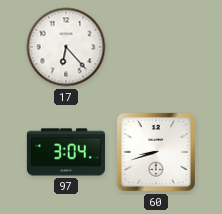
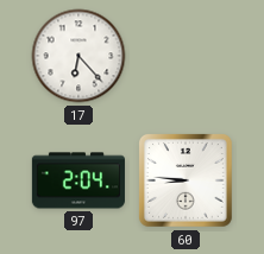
97: 3:04 -> 2:04 (78, 180)
60: 8:42 -> 8:46 (186, 180)
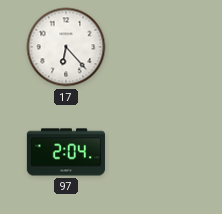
60: 8:46 -> none (186, 180)
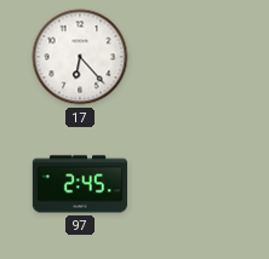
97: 2:04 -> 2:45 (80, 184)
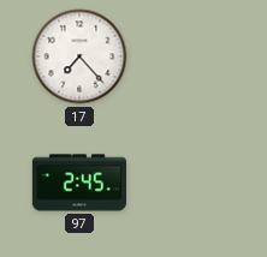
17: 6:23 -> 7:23 (79, 56)
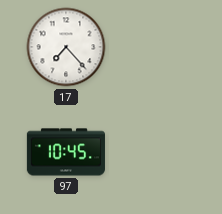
97: 2:45 -> 10:45 (66, 152)
